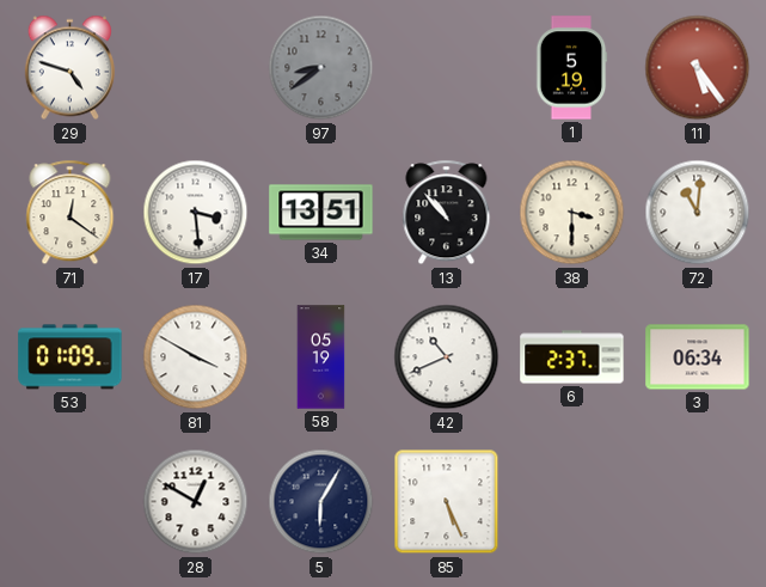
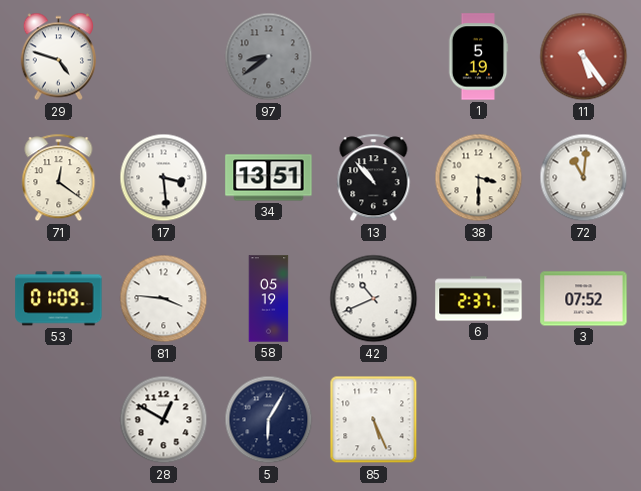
81: 3:50 -> 3:46 (164, 299)
3: 06:34 -> 07:52 (584, 299)
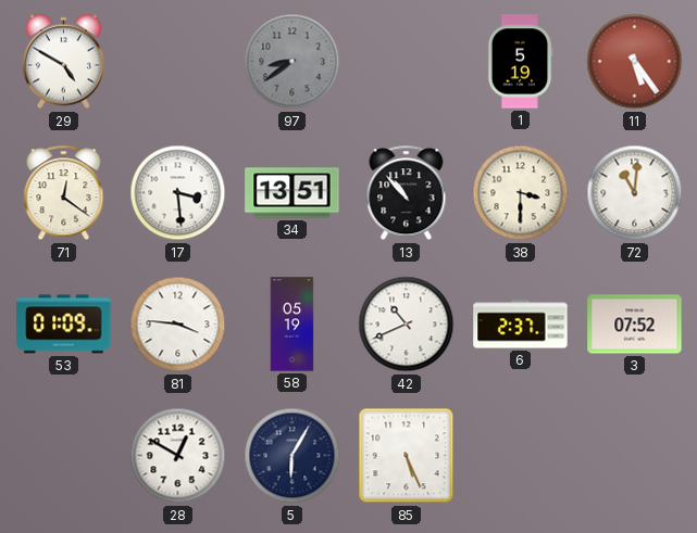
29: 4:48 -> 4:50 (63, 62)
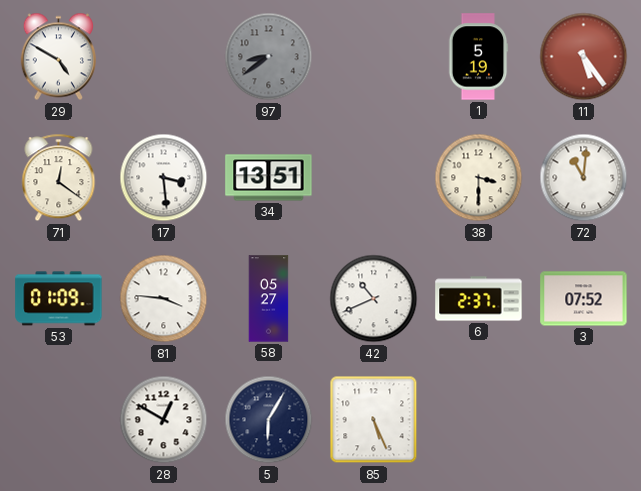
13: 10:53 -> none (407, 193)
58: 05:19 -> 05:27 (269, 299)
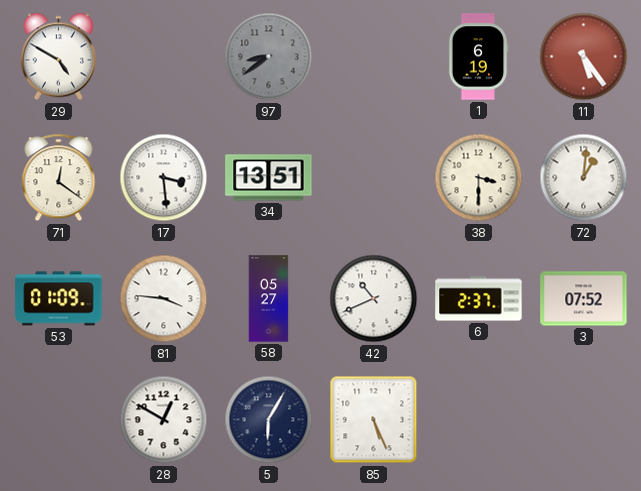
1: 5:19 -> 6:19 (478, 57)
72: 11:01 -> 1:01 (584, 178)
